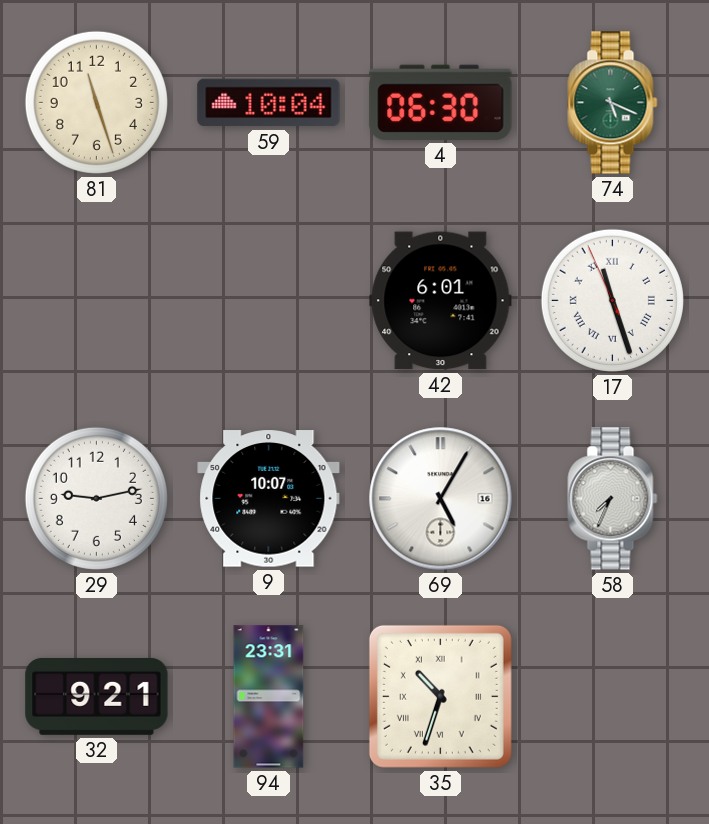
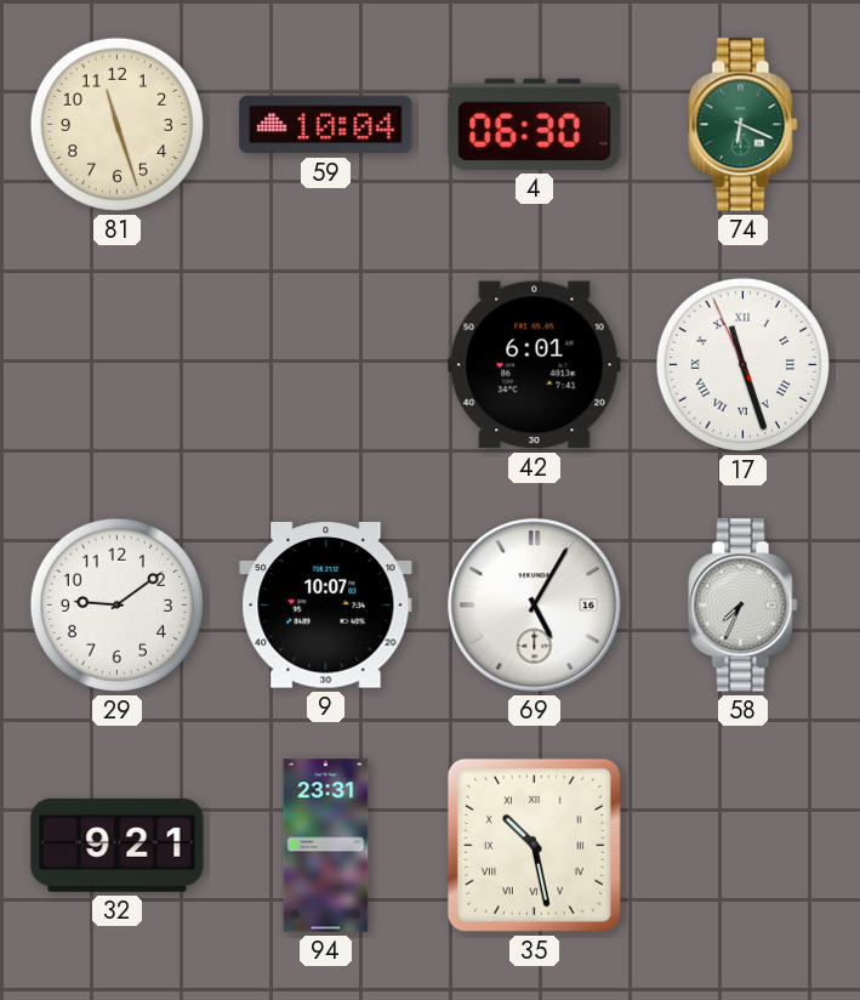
74: 5:19 -> 6:19 (744, 125)
29: 9:13 -> 9:09 (116, 604)
35: 10:33 -> 10:28 (534, 845)
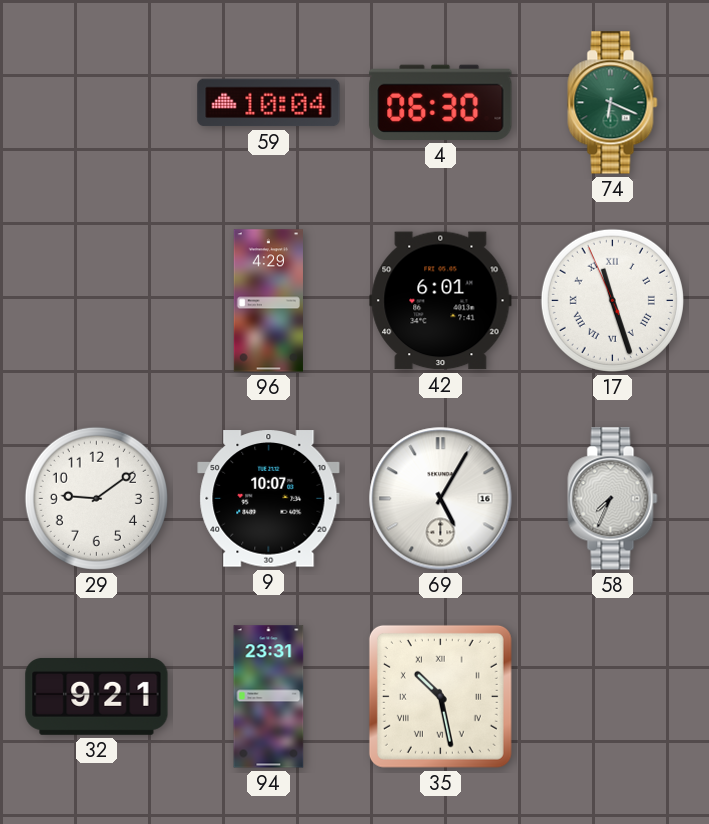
81: 11:27 -> none (116, 124)
96: none -> 4:29 (268, 301)
